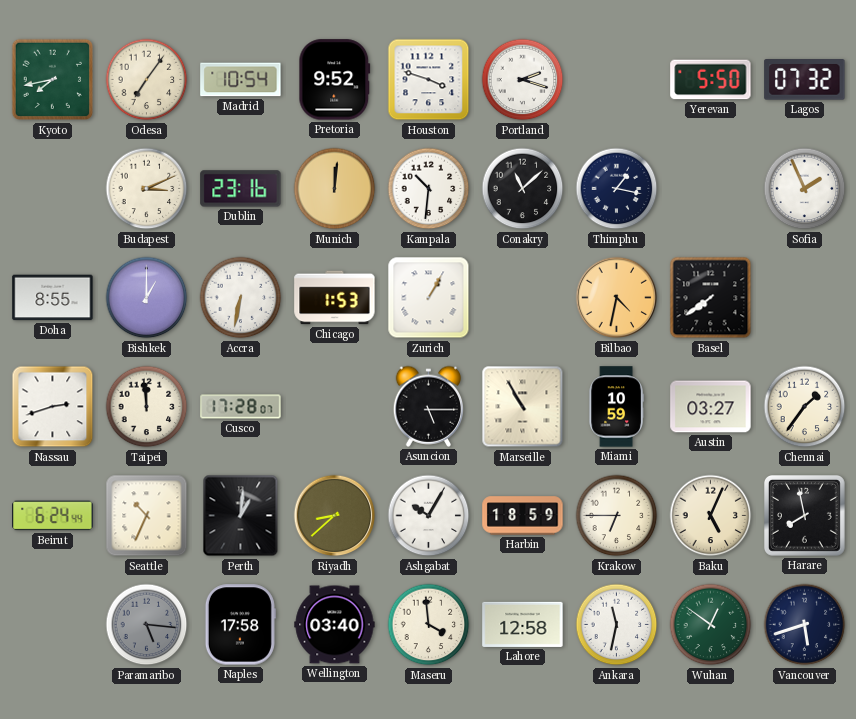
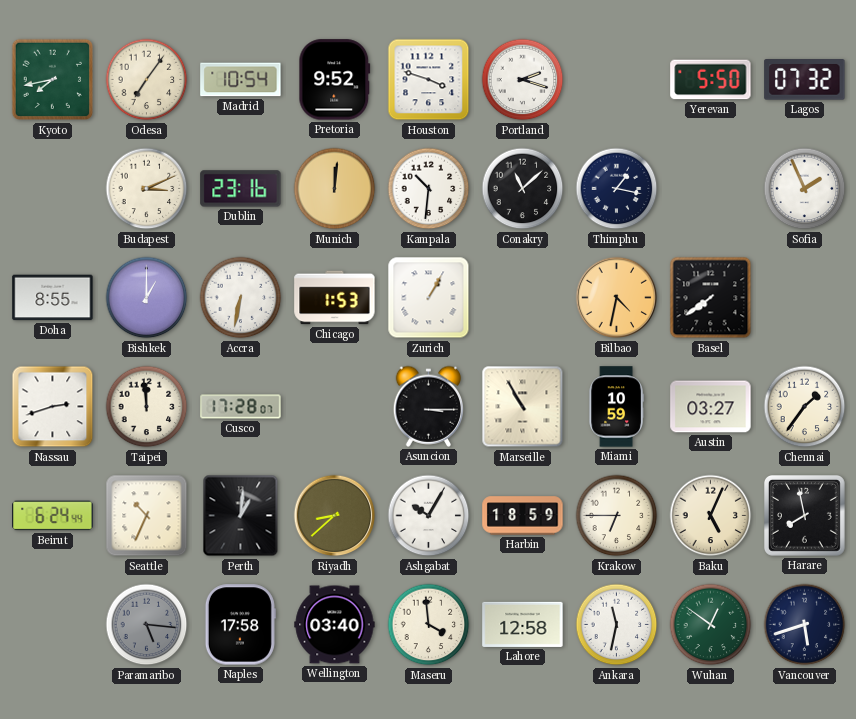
Asuncion: 5:15 -> 3:15 (429, 406)
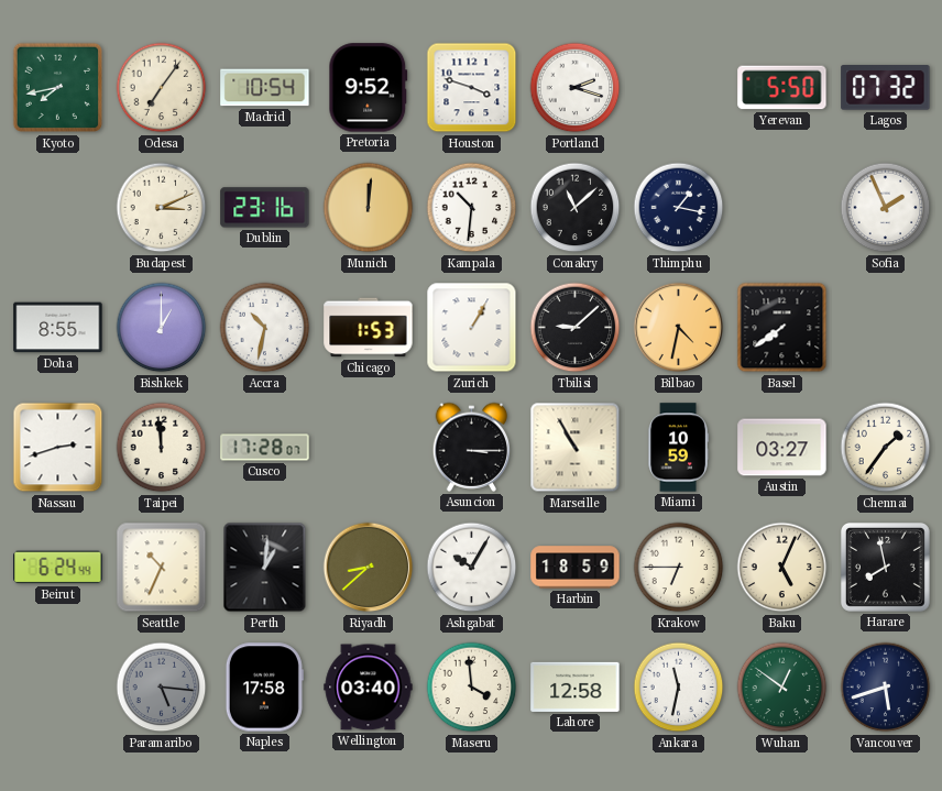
Accra: 6:32 -> 10:32 (265, 328)
Tbilisi: none -> 9:08 (576, 328)
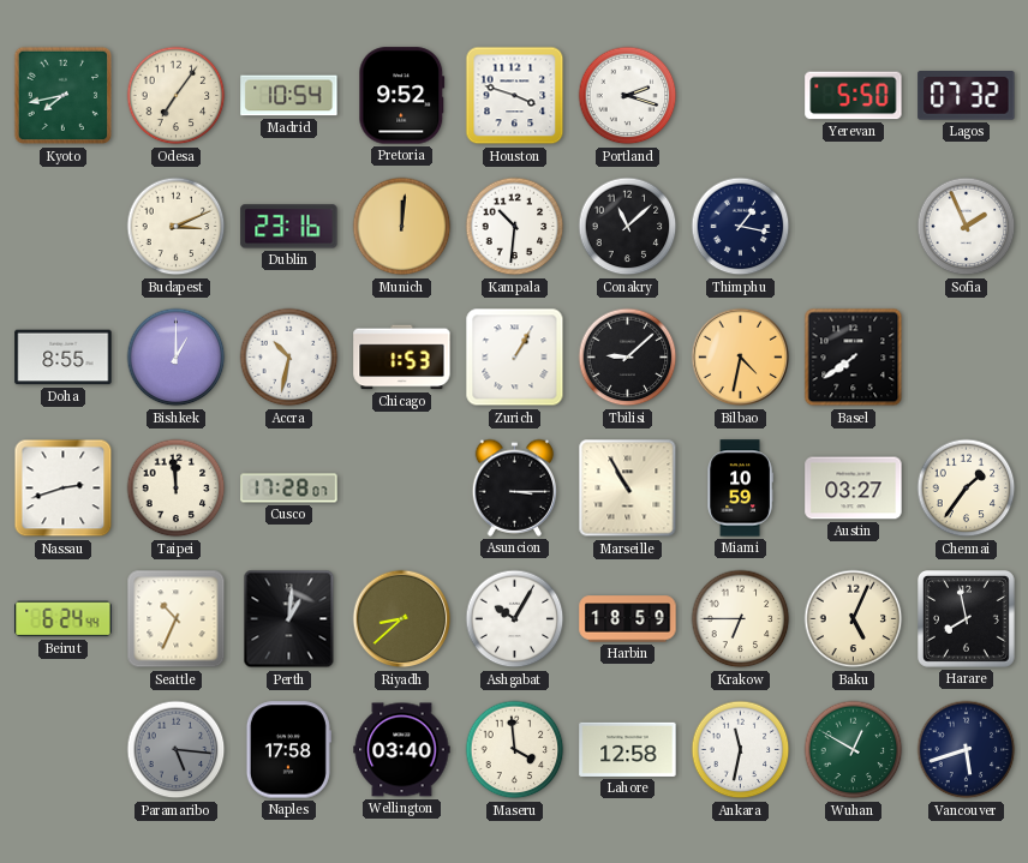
Wuhan: 12:51 -> 12:50 (854, 750)
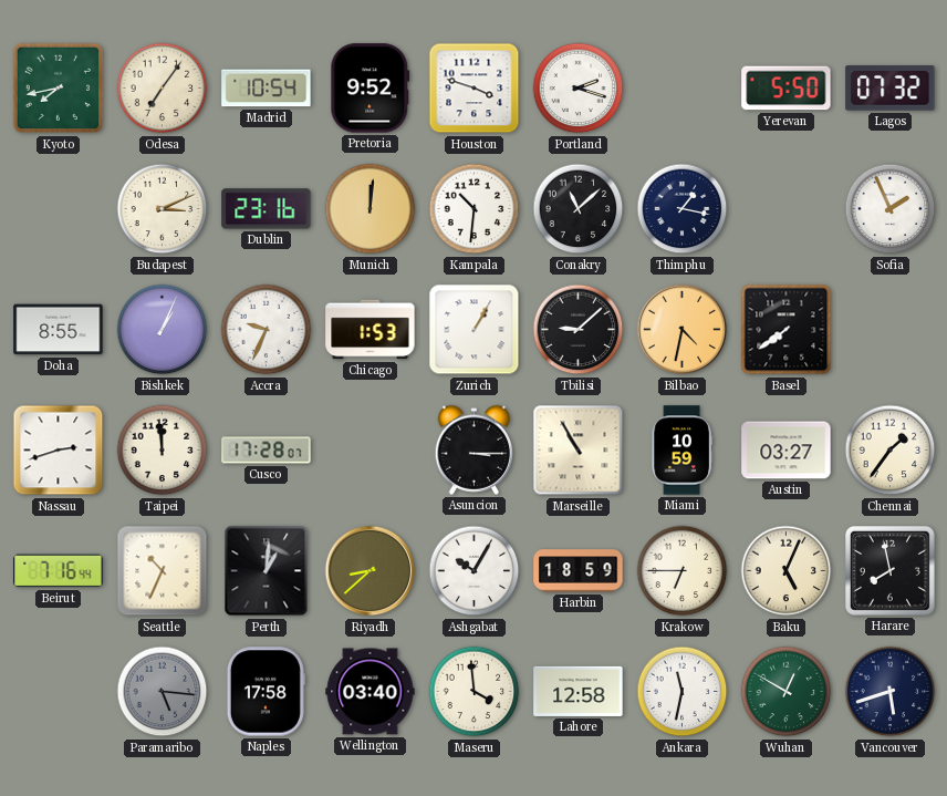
Bishkek: 1:00 -> 1:04 (163, 330)
Accra: 10:32 -> 9:34 (267, 330)
Beirut: 6:24 -> 7:16 (59, 571)
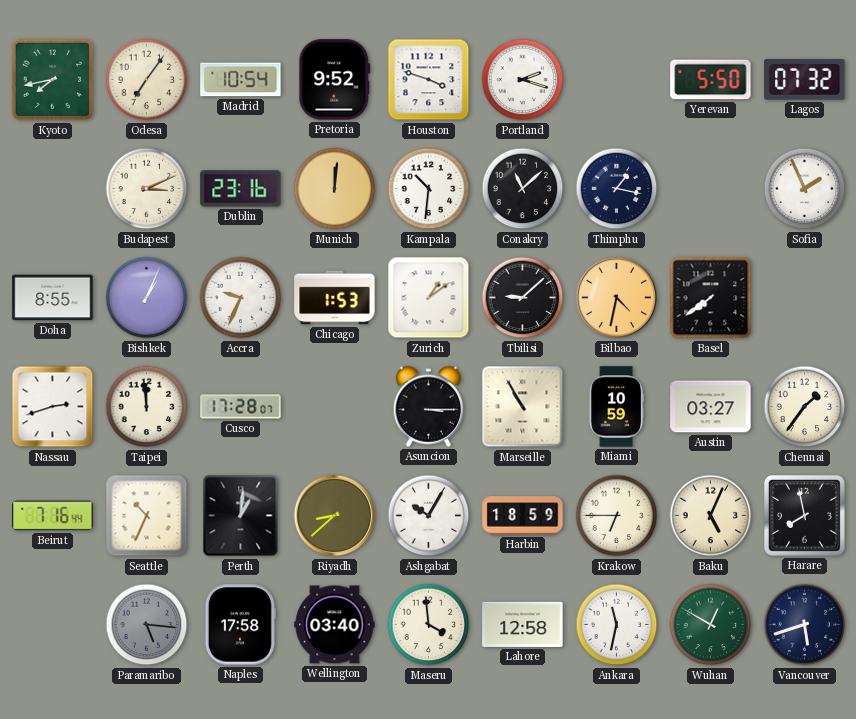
Zurich: 1:05 -> 1:09 (429, 298)
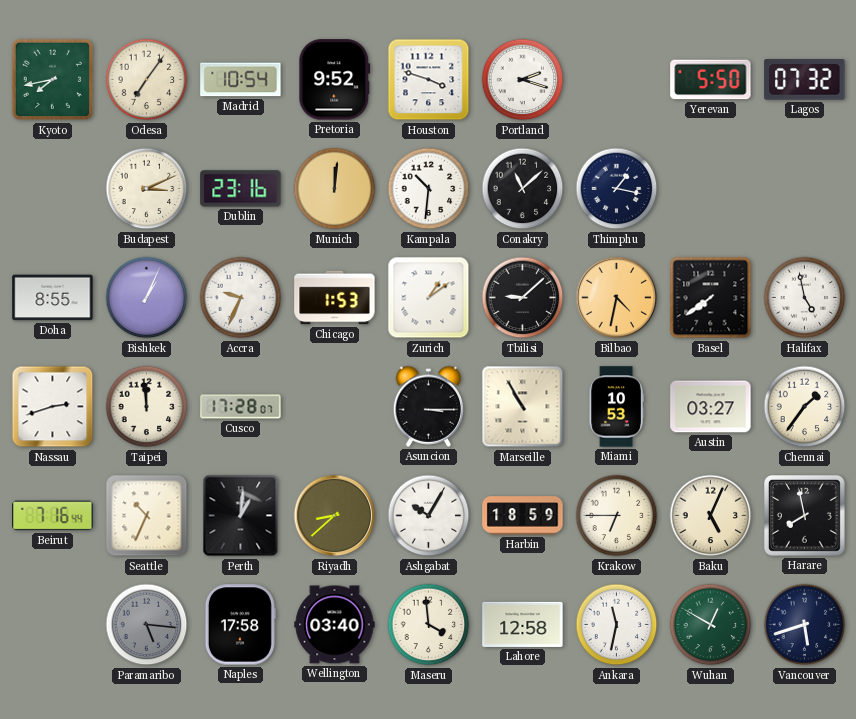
Sofia: 1:56 -> none (805, 189)
Halifax: none -> 4:58 (805, 298)
Miami: 10:59 -> 10:53 (616, 407)
